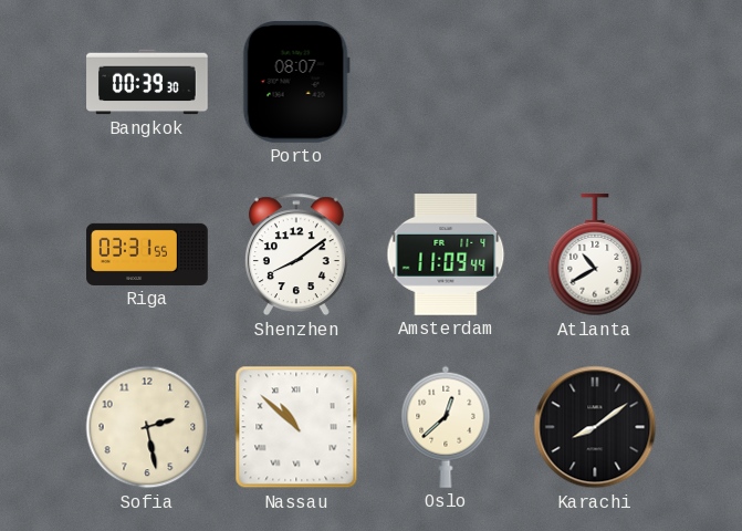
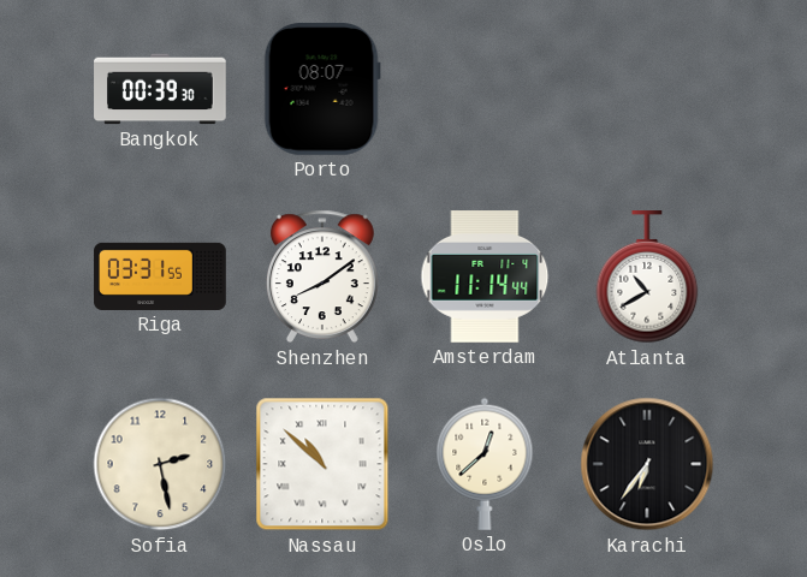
Amsterdam: 11:09 -> 11:14 (485, 276)
Karachi: 8:09 -> 6:36 (647, 464)
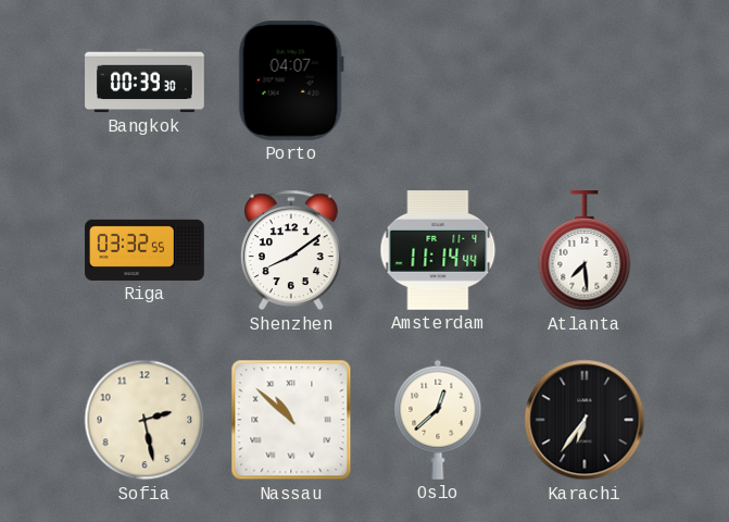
Porto: 08:07 -> 04:07 (291, 80)
Riga: 03:31 -> 03:32 (144, 250)
Atlanta: 10:40 -> 7:29 (585, 251)
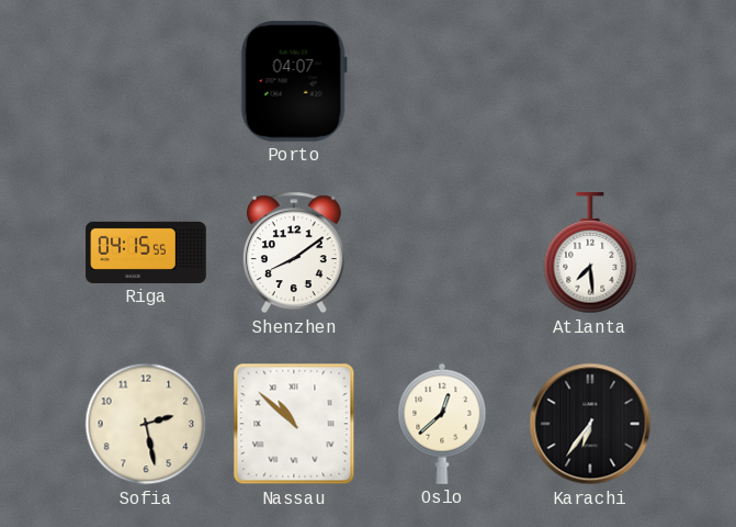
Bangkok: 00:39 -> none (144, 80)
Riga: 03:32 -> 04:15 (146, 253)
Amsterdam: 11:14 -> none (438, 250)
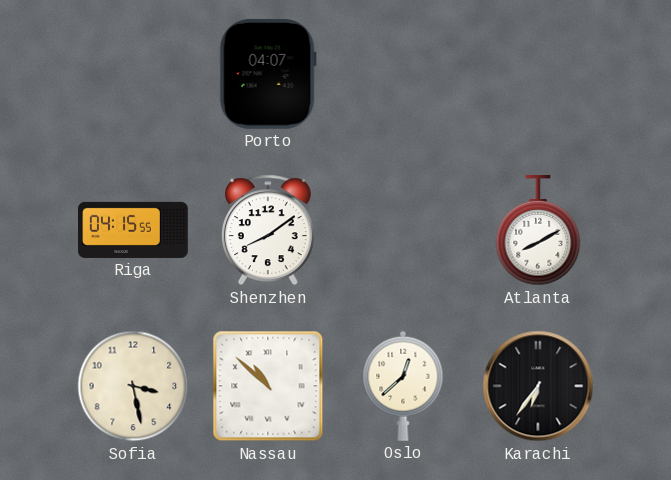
Atlanta: 7:29 -> 8:10 (538, 231)
Sofia: 2:28 -> 3:28 (133, 386)
